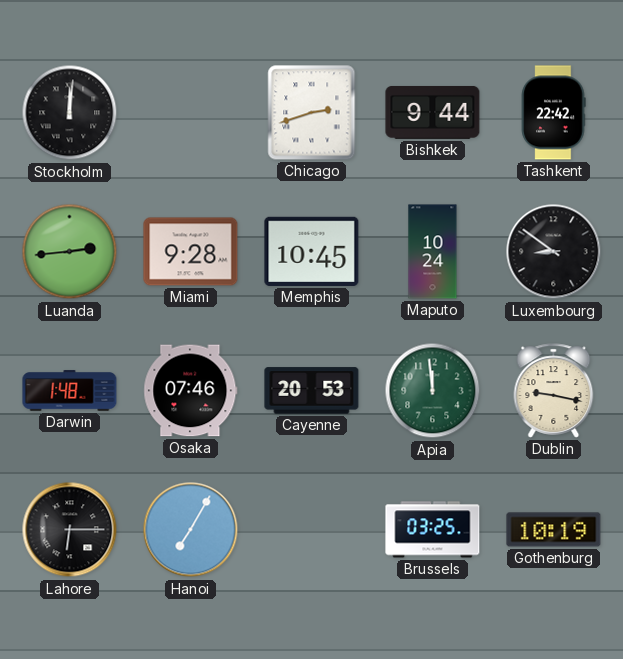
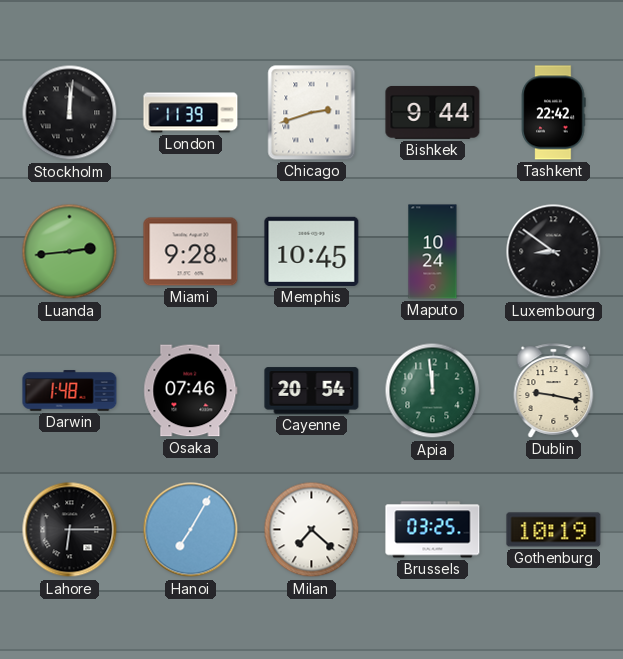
London: none -> 11:39 (191, 113)
Cayenne: 20:53 -> 20:54 (312, 391)
Milan: none -> 7:22 (312, 530)
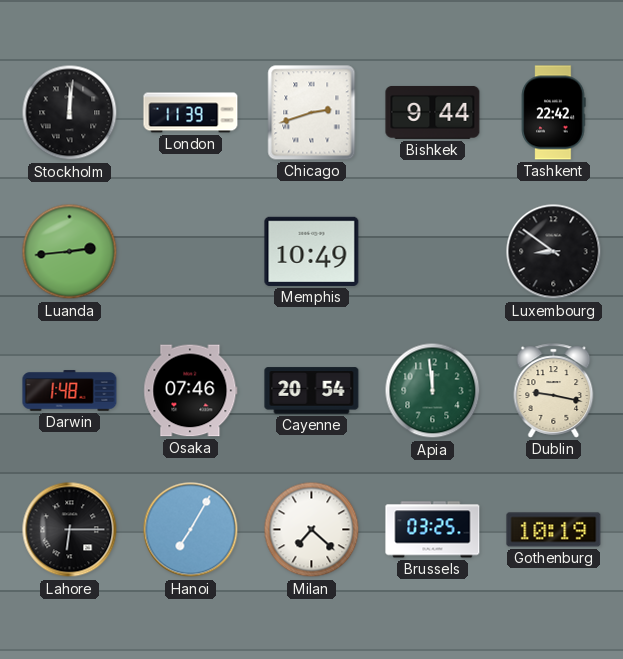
Miami: 9:28 -> none (191, 252)
Memphis: 10:45 -> 10:49 (312, 251)
Maputo: 10:24 -> none (433, 252)
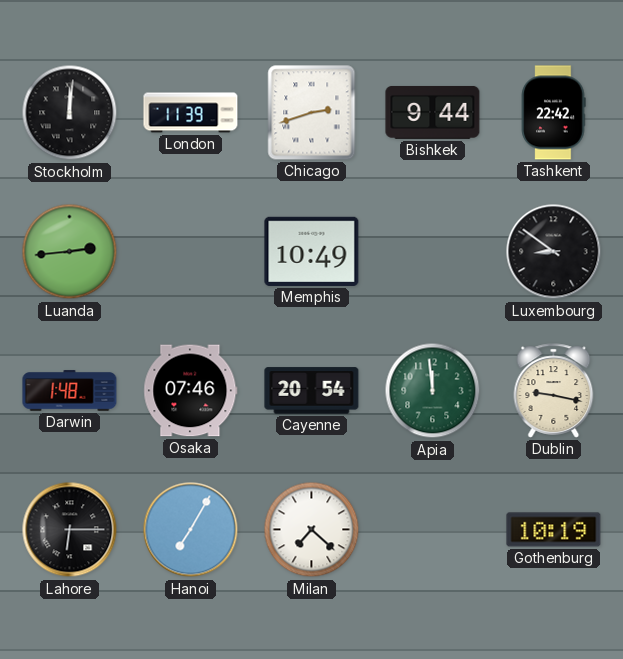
Brussels: 03:25 -> none (433, 530)
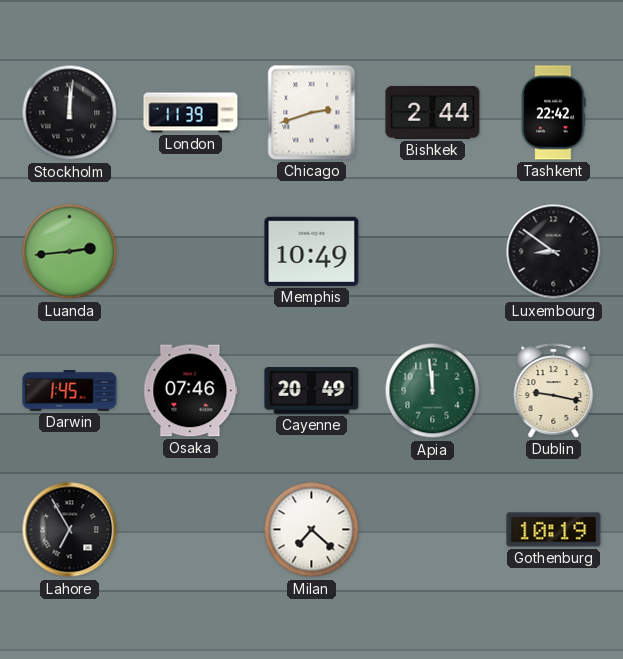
Bishkek: 9:44 -> 2:44 (433, 112)
Darwin: 1:48 -> 1:45 (70, 391)
Cayenne: 20:54 -> 20:49 (312, 391)
Lahore: 6:15 -> 6:55 (70, 530)
Hanoi: 7:05 -> none (191, 530)
